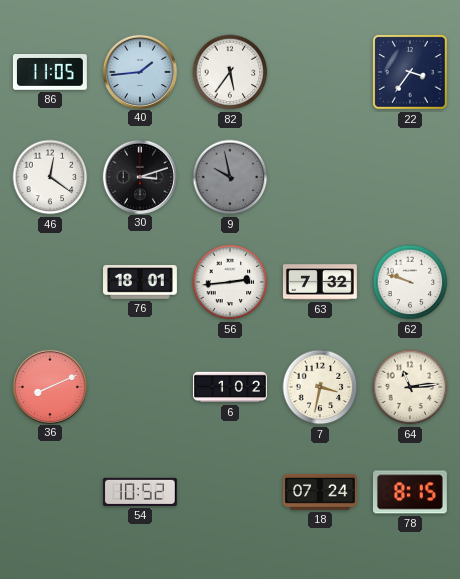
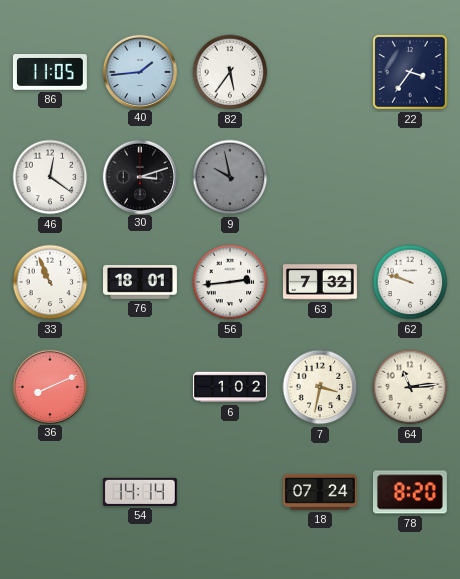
33: none -> 10:56 (50, 282)
54: 10:52 -> 14:14 (140, 492)
78: 8:15 -> 8:20 (410, 492)
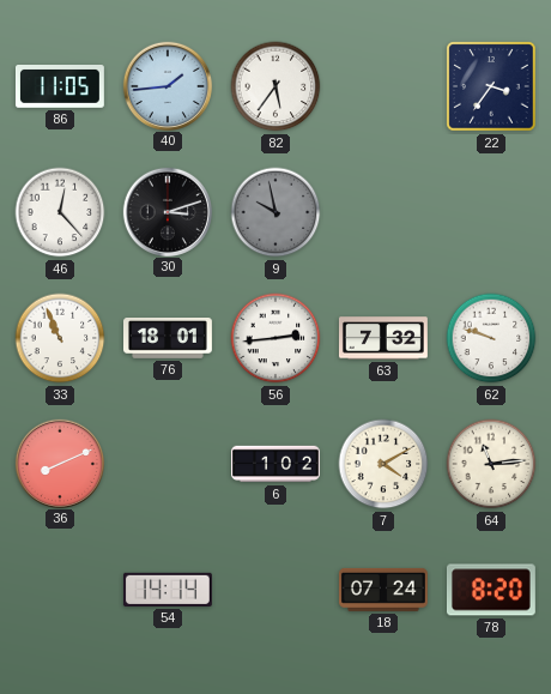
46: 12:21 -> 12:23 (60, 212)
7: 3:32 -> 4:10 (383, 464)
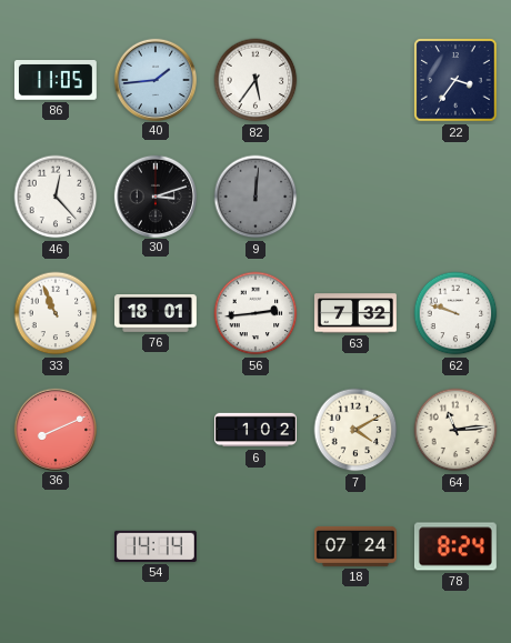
9: 9:58 -> 12:01 (255, 197)
78: 8:20 -> 8:24 (455, 546)
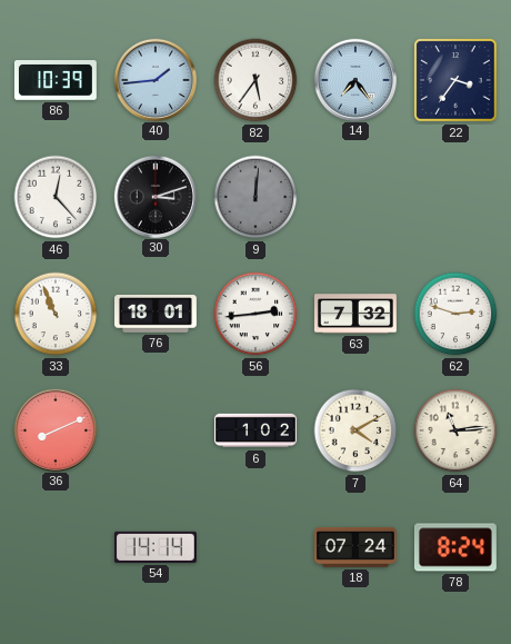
86: 11:05 -> 10:39 (56, 81)
14: none -> 7:24 (354, 79)
62: 9:48 -> 2:48 (455, 314)
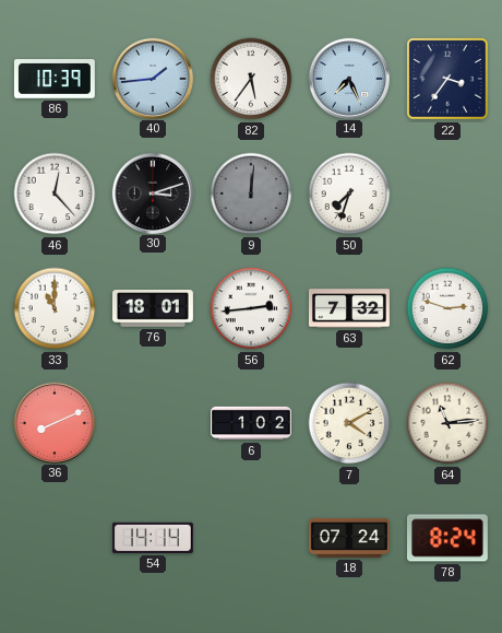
14: 7:24 -> 7:26 (348, 78)
50: none -> 7:33 (349, 194)
33: 10:56 -> 11:00 (55, 308)
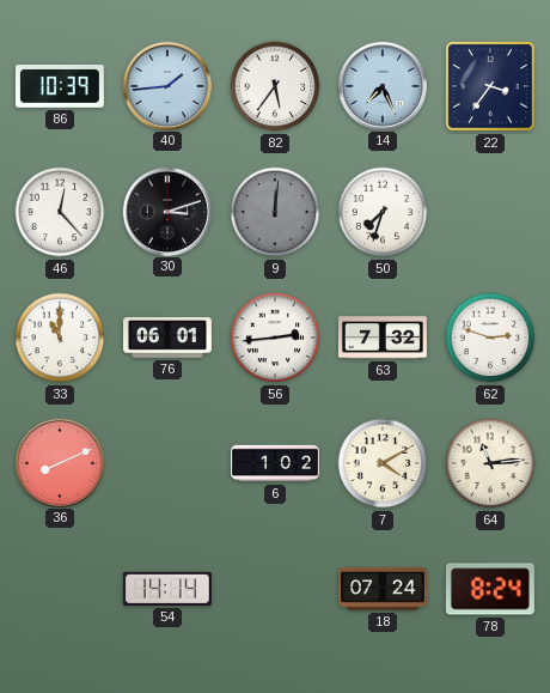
76: 18:01 -> 06:01 (169, 338)
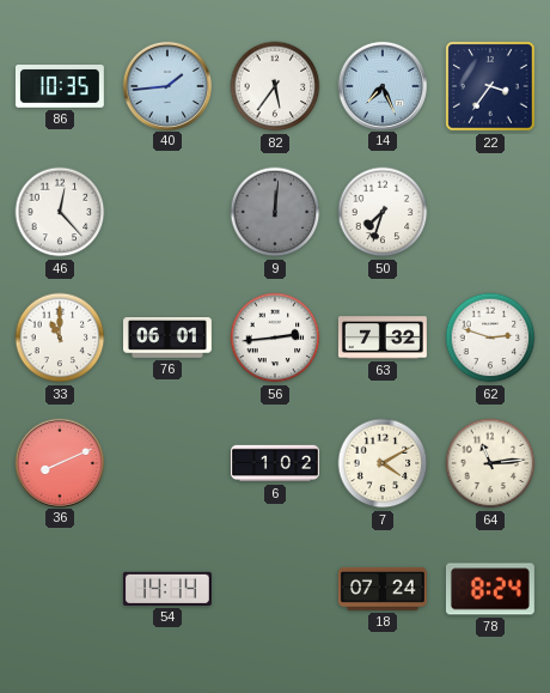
86: 10:39 -> 10:35 (60, 87)
30: 3:12 -> none (166, 211)
